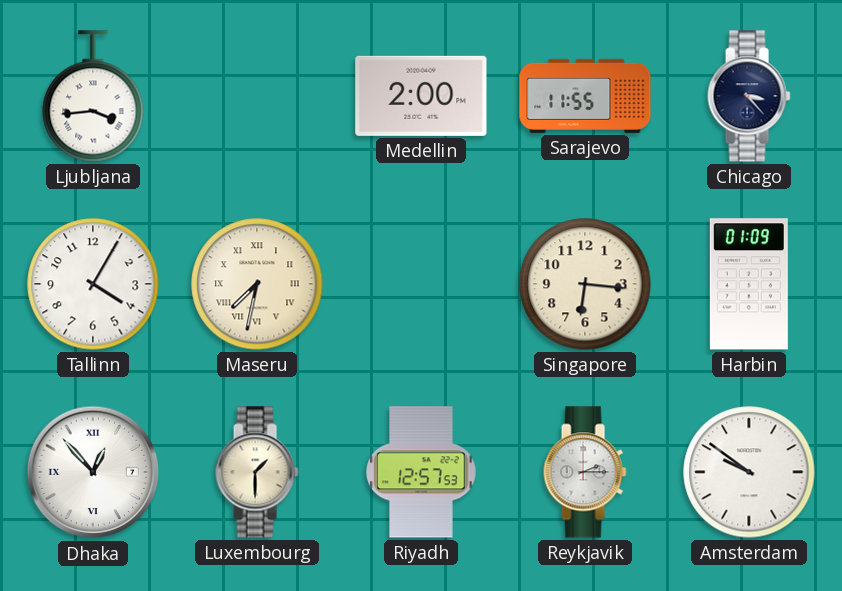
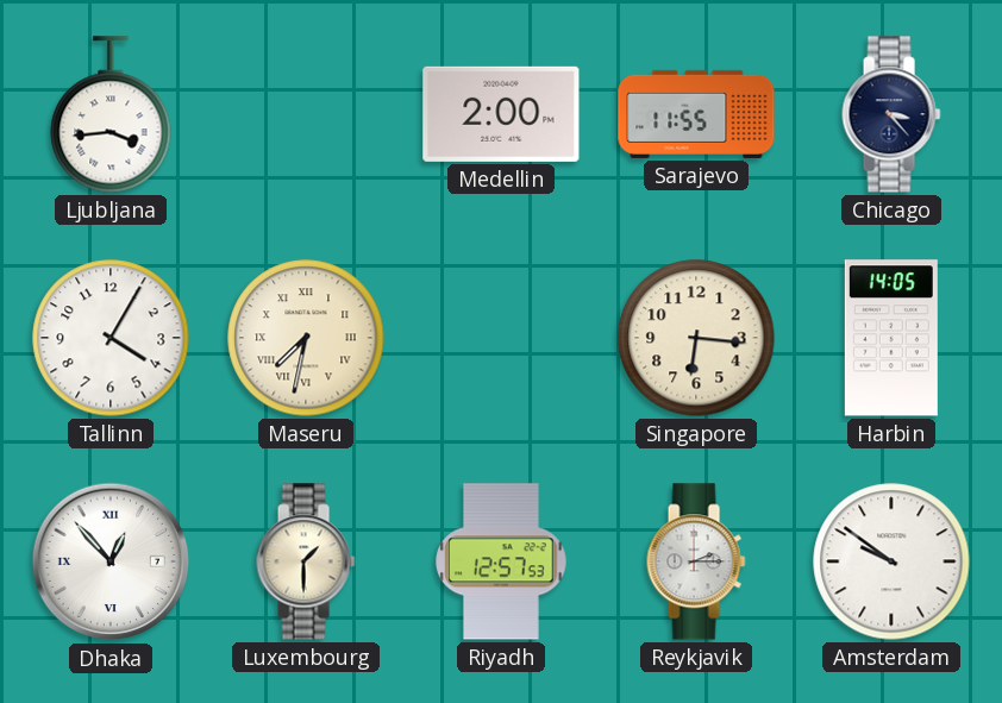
Harbin: 01:09 -> 14:05 (891, 338)
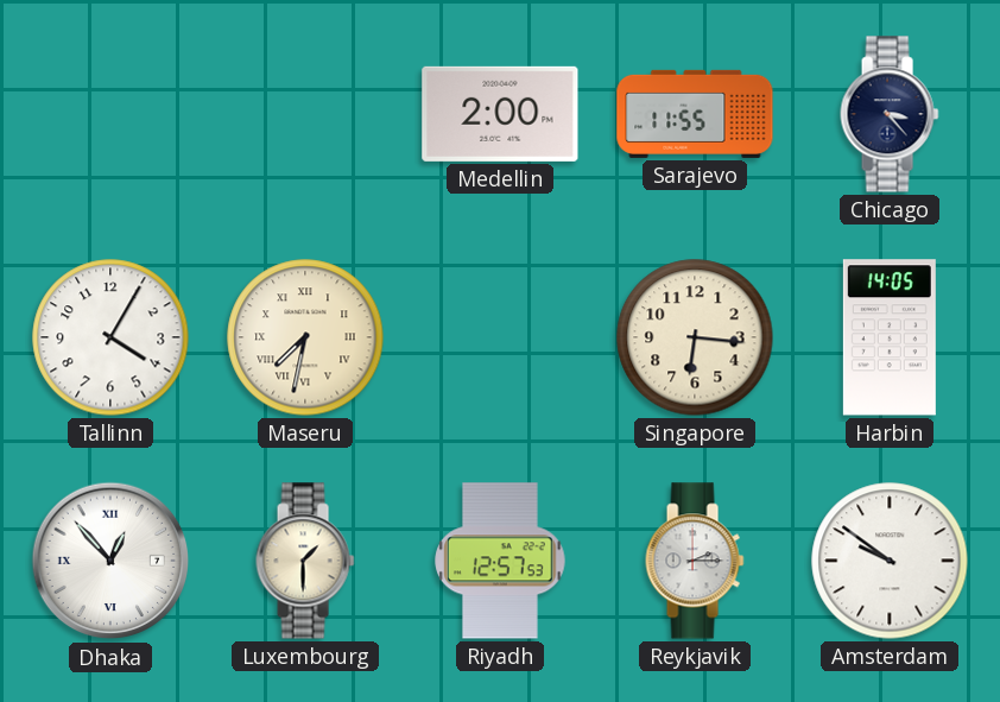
Ljubljana: 3:44 -> none (111, 114)
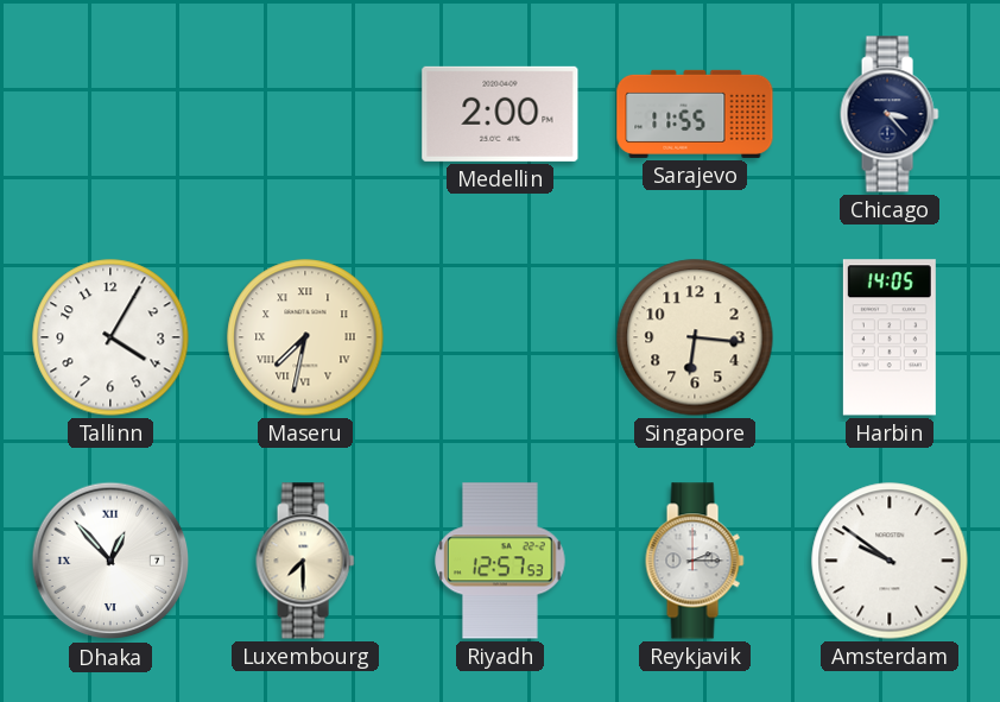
Luxembourg: 1:30 -> 7:30 (305, 561)
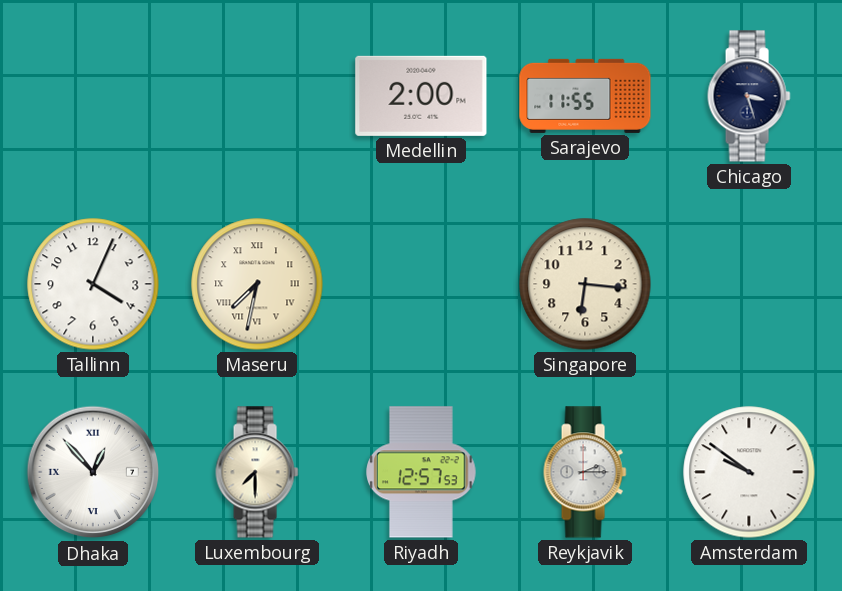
Chicago: 3:23 -> 3:27 (749, 96)
Tallinn: 4:05 -> 4:04 (93, 284)
Harbin: 14:05 -> none (890, 337)
